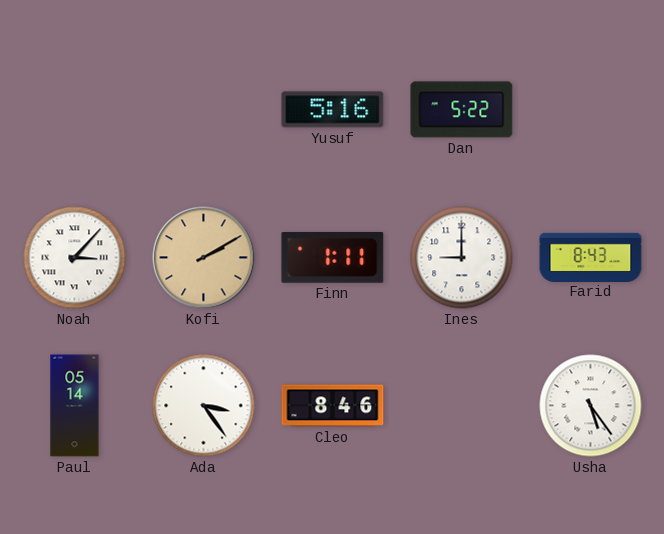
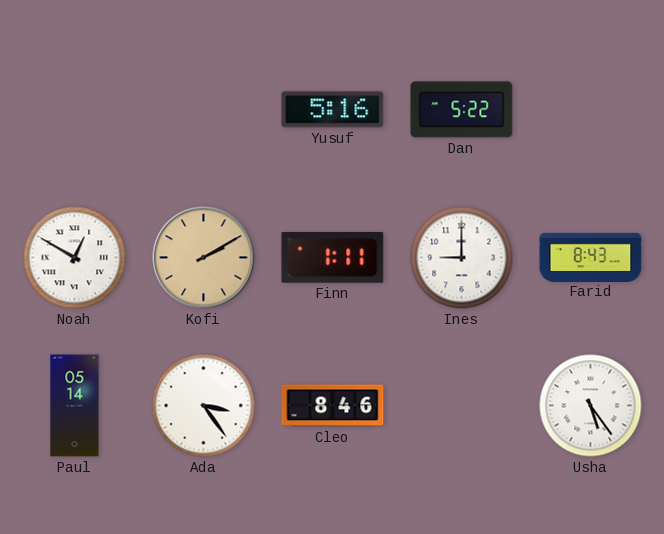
Noah: 3:07 -> 12:50 (75, 258)
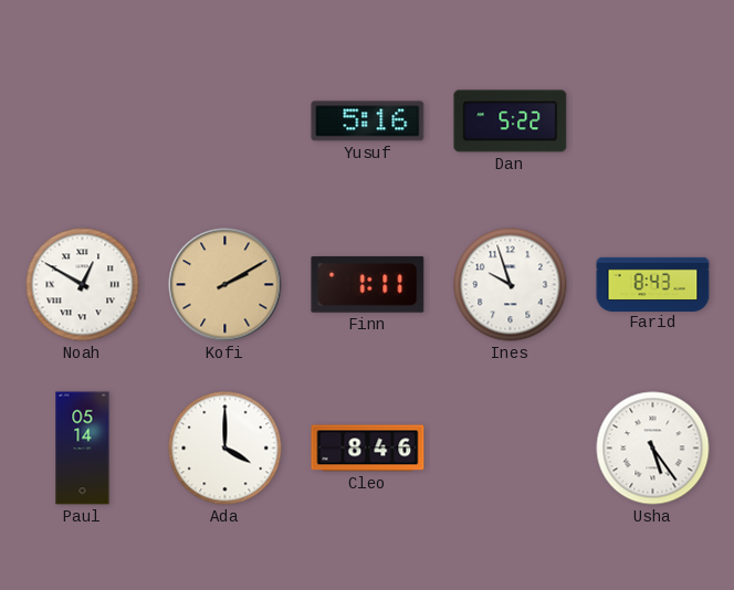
Ines: 9:00 -> 9:57 (511, 285)
Ada: 3:24 -> 4:00 (226, 449)
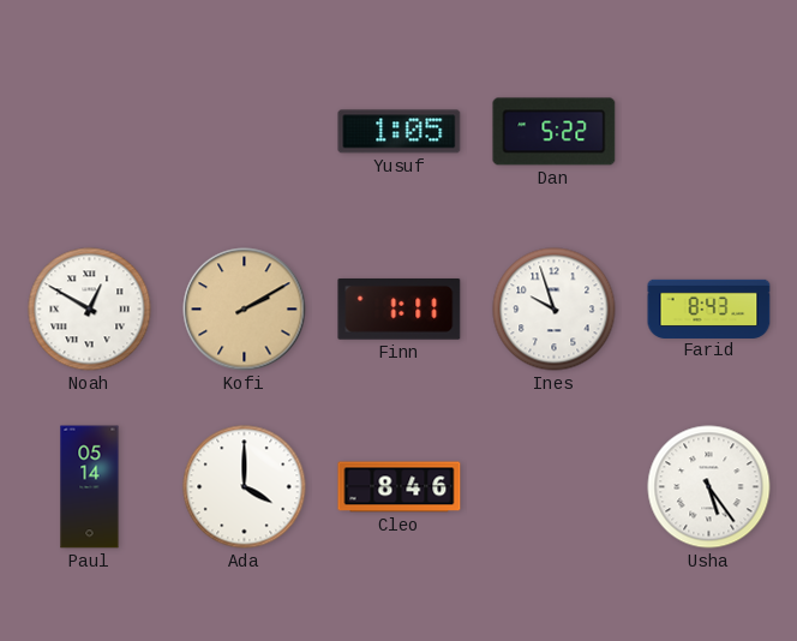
Yusuf: 5:16 -> 1:05 (400, 132)
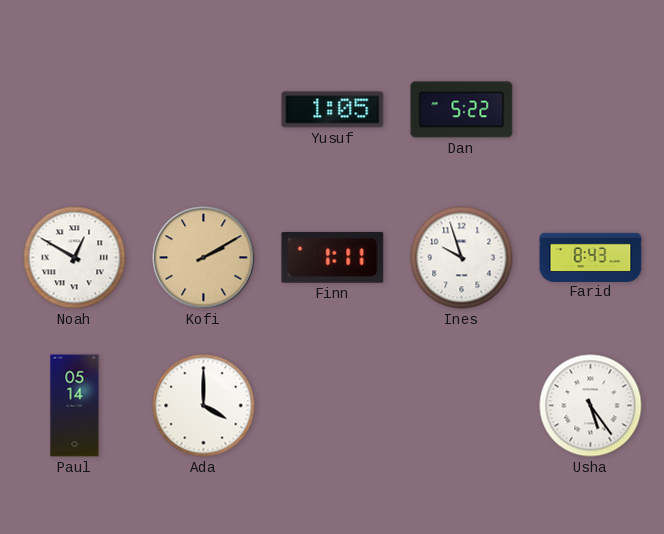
Cleo: 8:46 -> none (400, 487)
